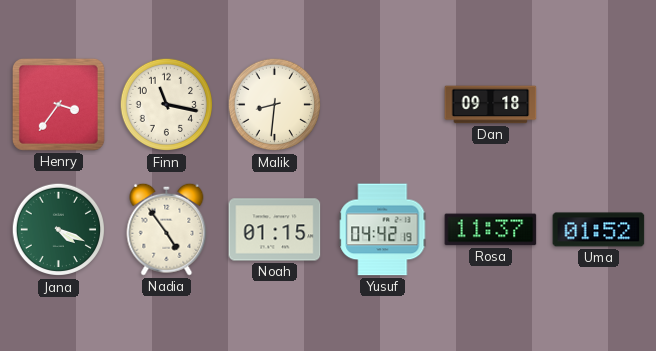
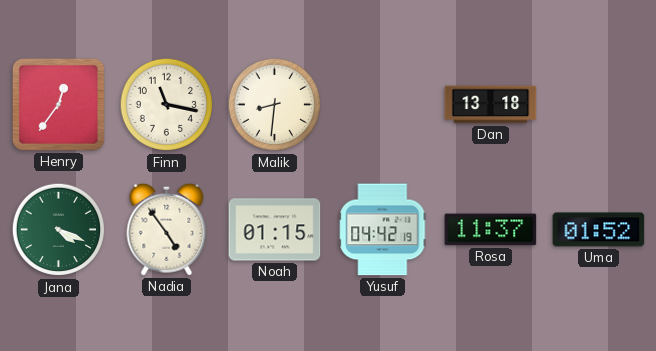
Henry: 3:36 -> 12:36 (58, 104)
Dan: 09:18 -> 13:18 (491, 105)
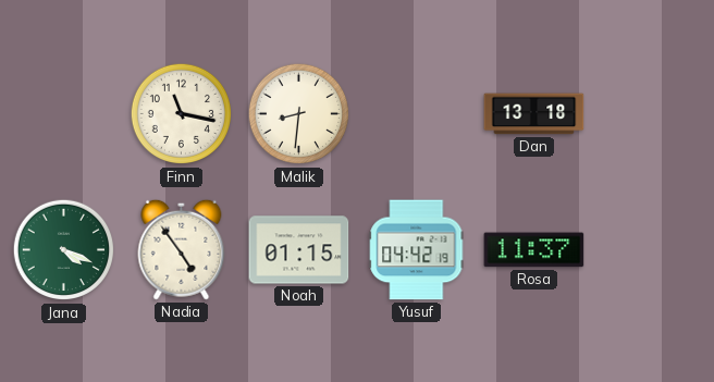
Henry: 12:36 -> none (58, 104)
Uma: 01:52 -> none (599, 230)
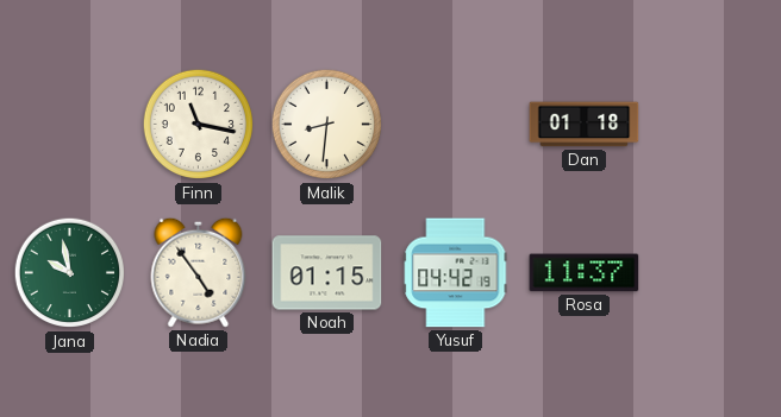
Dan: 13:18 -> 01:18 (585, 125)
Jana: 4:19 -> 9:58 (70, 273)
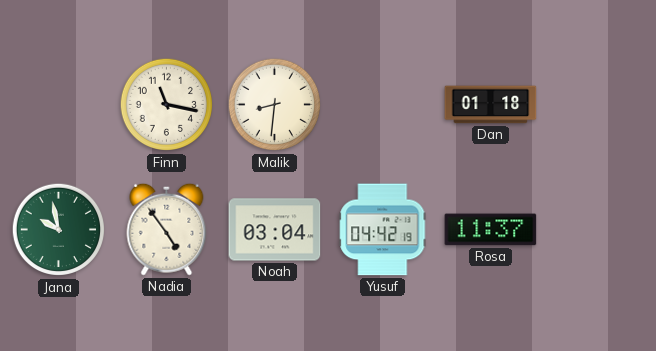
Noah: 01:15 -> 03:04 (275, 230)
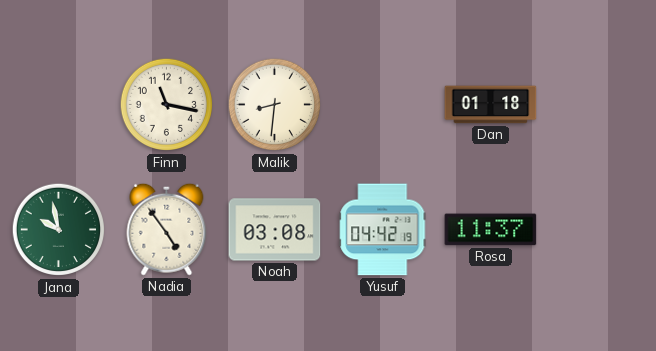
Noah: 03:04 -> 03:08 (275, 230)
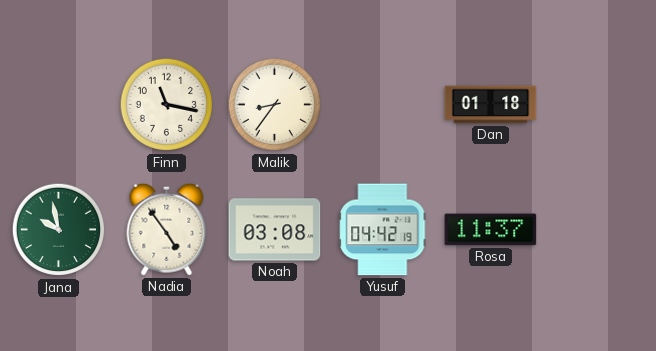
Malik: 8:31 -> 8:36 (275, 105)
